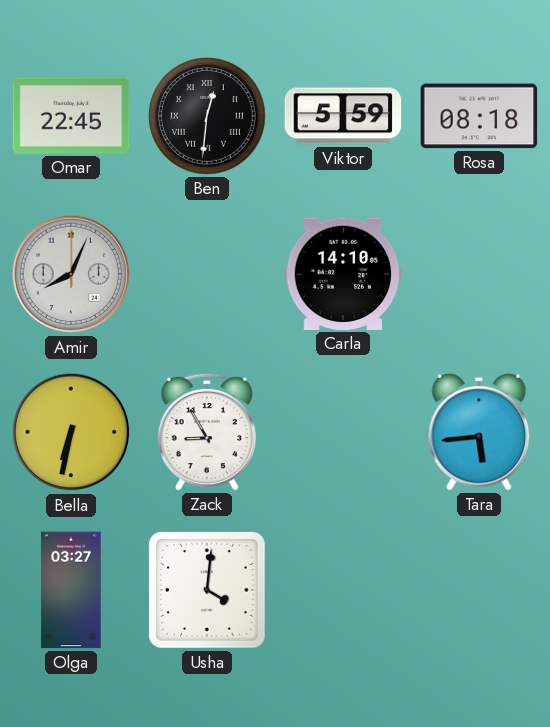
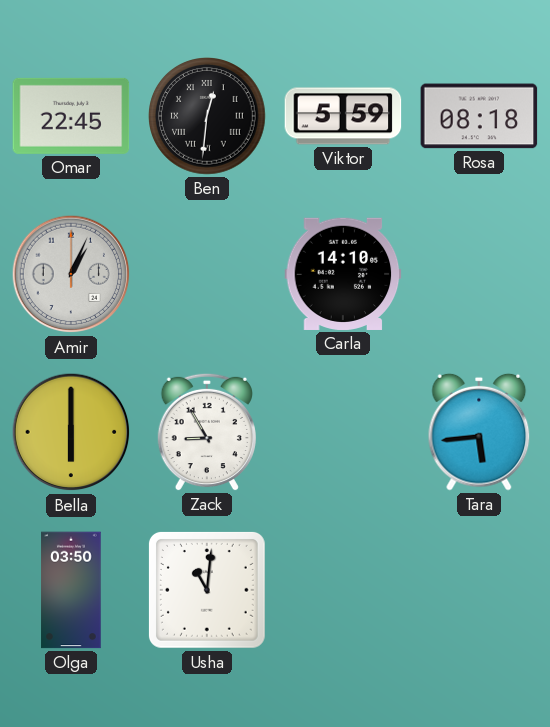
Amir: 8:04 -> 1:04 (71, 274)
Bella: 6:32 -> 6:00 (71, 432)
Olga: 03:27 -> 03:50 (71, 590)
Usha: 4:01 -> 11:01 (207, 590)
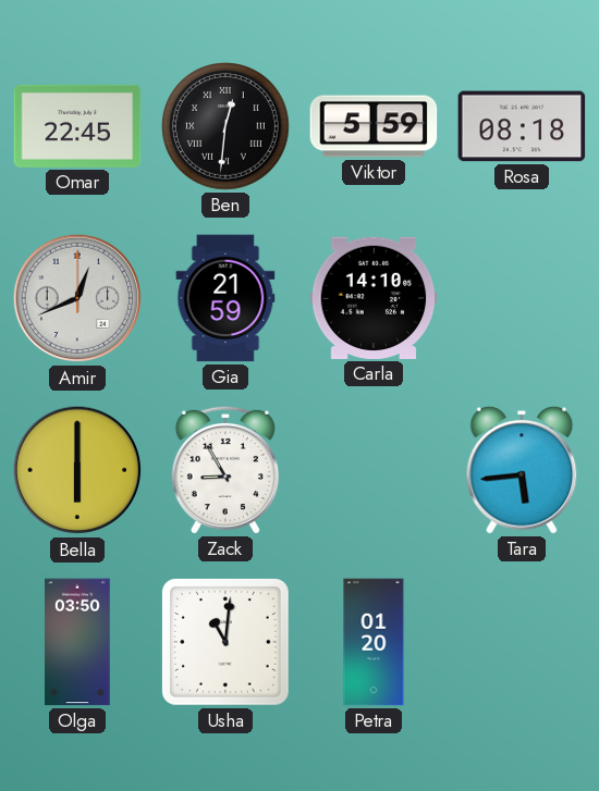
Amir: 1:04 -> 12:41 (77, 298)
Gia: none -> 21:59 (225, 298)
Petra: none -> 01:20 (374, 642)
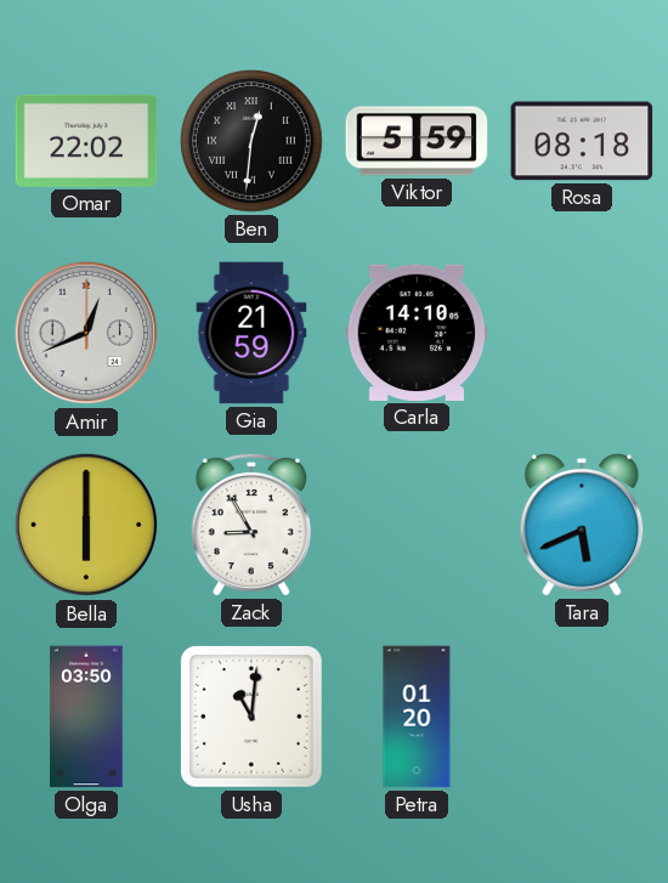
Omar: 22:45 -> 22:02 (86, 141)
Tara: 5:44 -> 5:41 (582, 525)
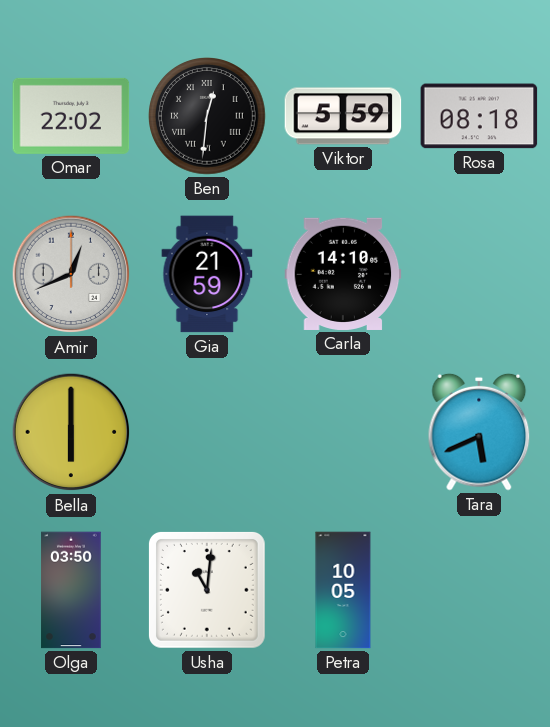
Zack: 8:55 -> none (251, 525)
Petra: 01:20 -> 10:05 (343, 590)
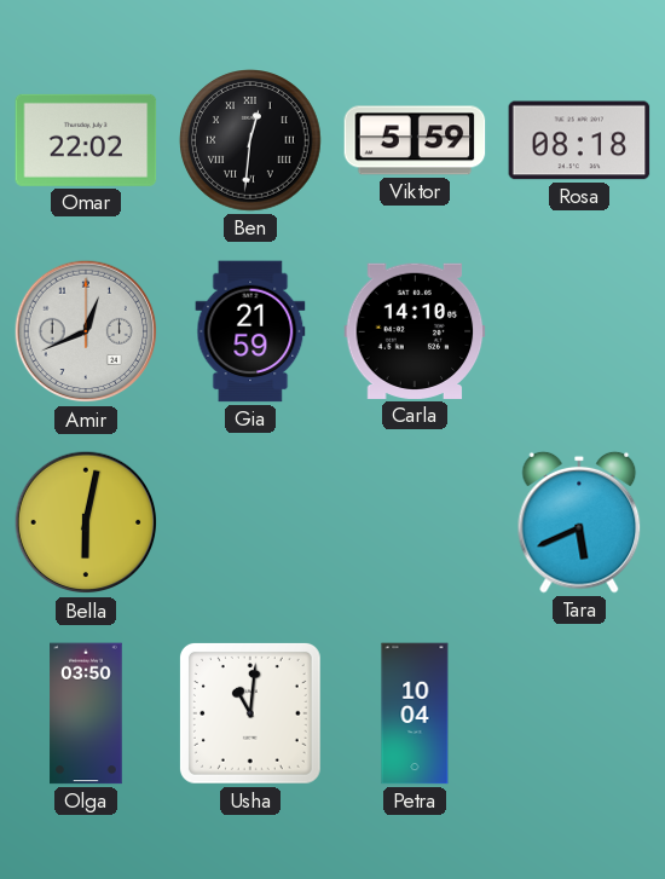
Bella: 6:00 -> 6:02 (86, 522)
Petra: 10:05 -> 10:04 (415, 713)
